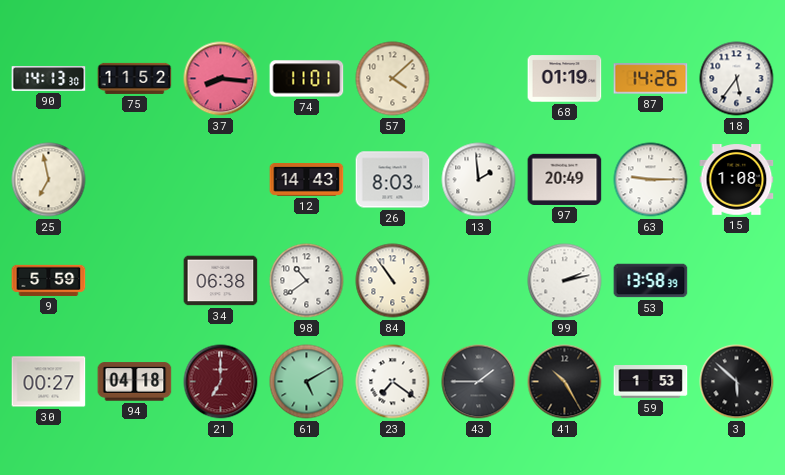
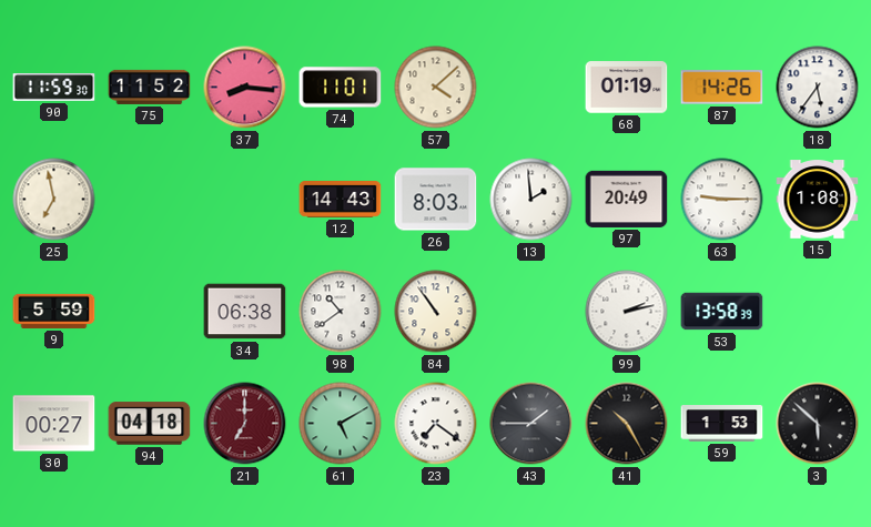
90: 14:13 -> 11:59 (54, 88)
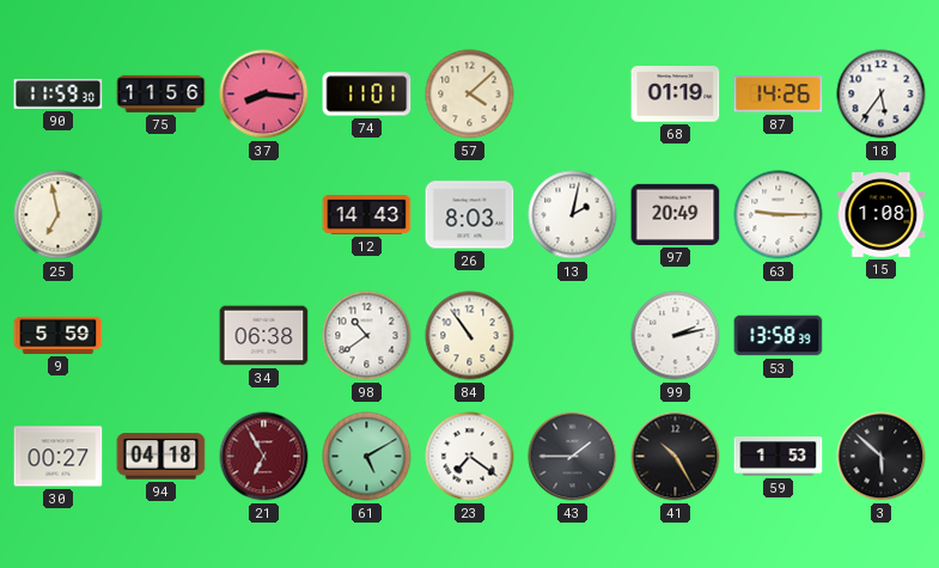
75: 11:52 -> 11:56 (161, 93)
13: 1:59 -> 2:02 (573, 215)
21: 7:00 -> 6:55 (264, 457)
